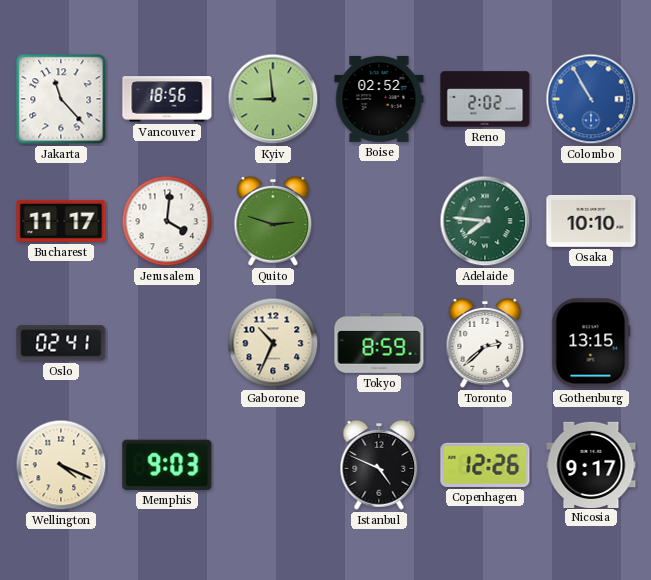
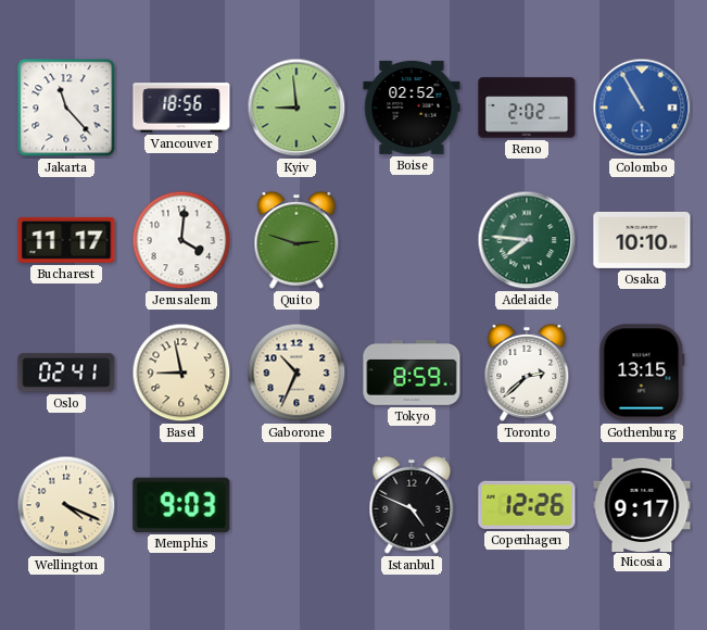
Basel: none -> 8:58 (181, 373)
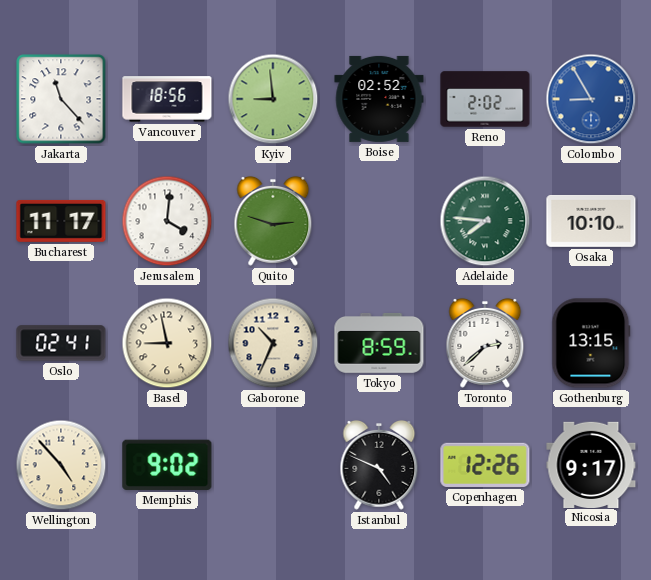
Colombo: 10:55 -> 8:55 (591, 99)
Wellington: 4:19 -> 4:53 (61, 465)
Memphis: 9:03 -> 9:02 (167, 465)
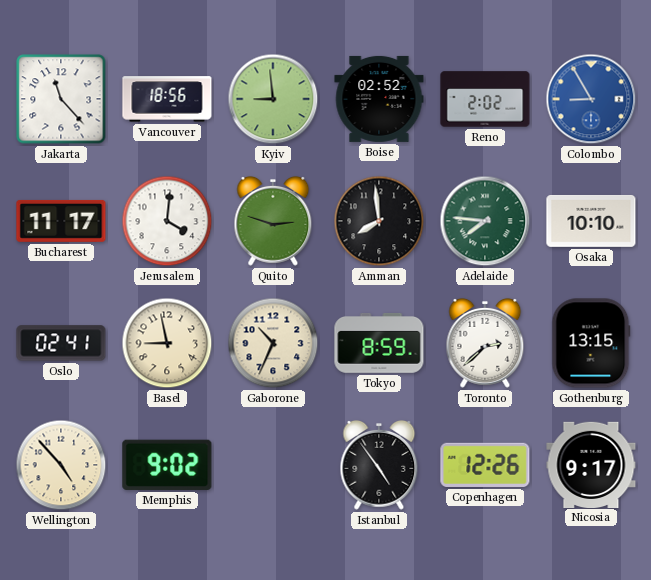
Amman: none -> 7:59 (379, 221)
Istanbul: 4:49 -> 4:54 (379, 465)
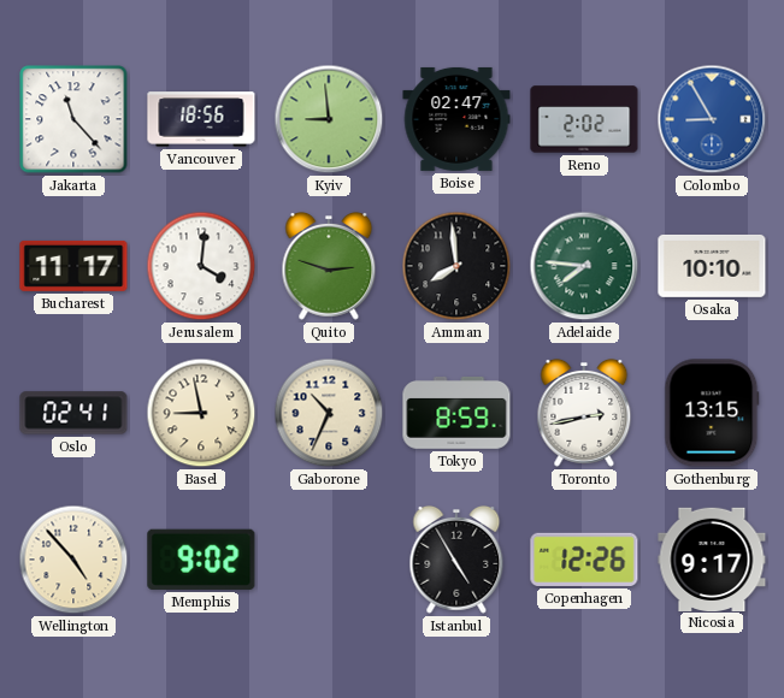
Boise: 02:52 -> 02:47 (456, 119)
Toronto: 2:38 -> 2:43 (584, 413)
Istanbul: 4:54 -> 4:55 (456, 560)
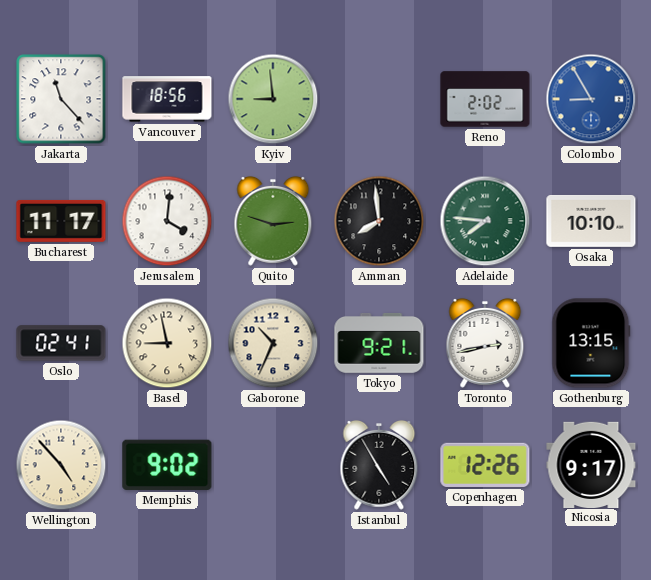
Boise: 02:47 -> none (456, 119)
Tokyo: 8:59 -> 9:21 (379, 343)
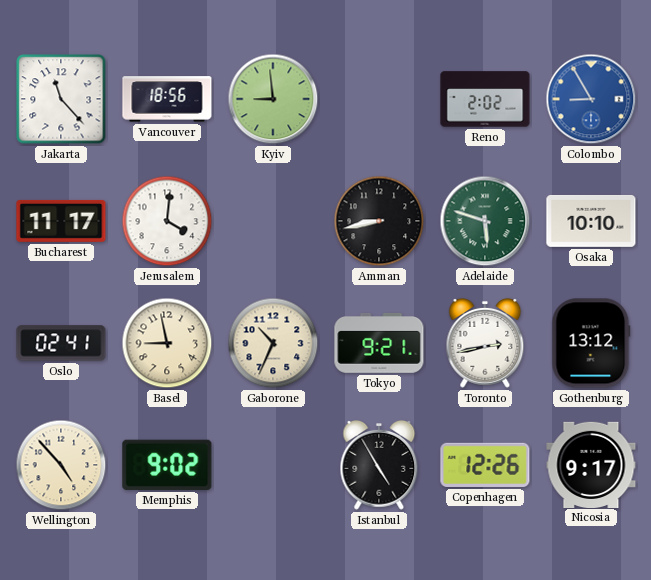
Quito: 2:48 -> none (273, 221)
Amman: 7:59 -> 8:43 (379, 221)
Adelaide: 7:46 -> 5:48 (485, 221)
Gothenburg: 13:15 -> 13:12 (591, 343)
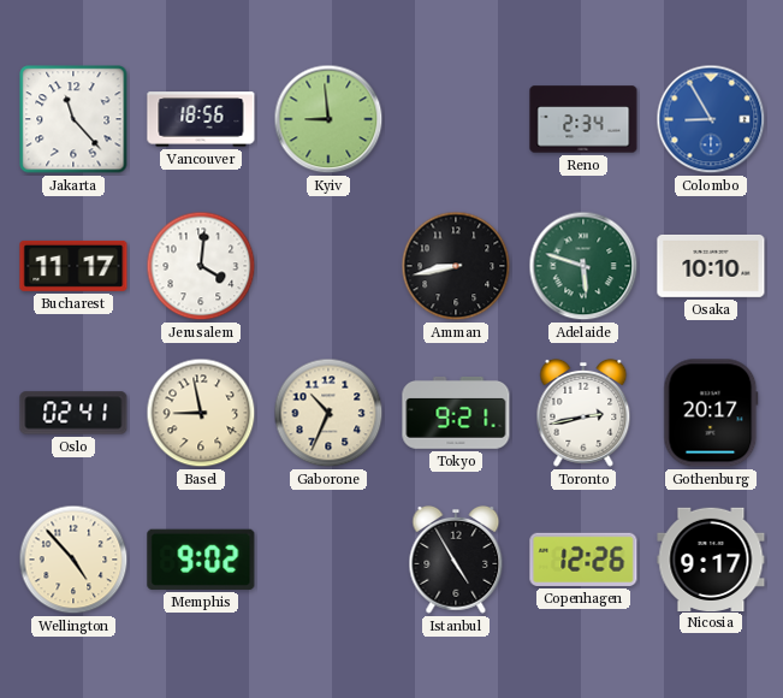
Reno: 2:02 -> 2:34 (583, 119)
Gothenburg: 13:12 -> 20:17 (711, 413)
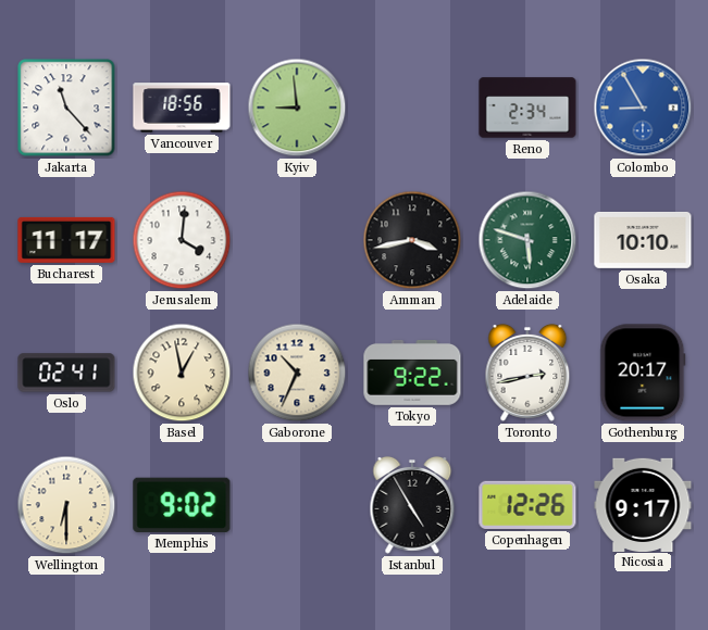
Amman: 8:43 -> 3:43 (412, 240)
Basel: 8:58 -> 12:58 (182, 373)
Tokyo: 9:21 -> 9:22 (412, 373)
Wellington: 4:53 -> 6:30 (66, 505)
